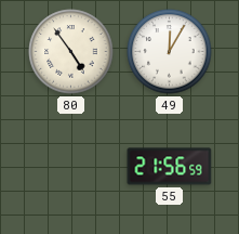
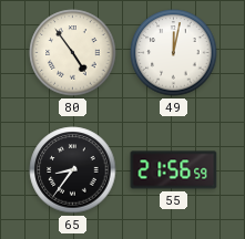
49: 12:05 -> 12:02 (174, 53)
65: none -> 8:36 (73, 170)
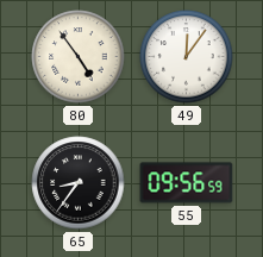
49: 12:02 -> 12:06 (187, 57)
55: 21:56 -> 09:56 (187, 183)
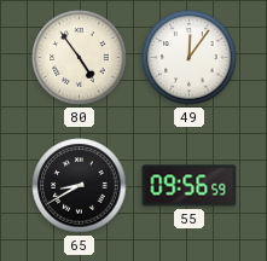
65: 8:36 -> 8:40 (80, 186)
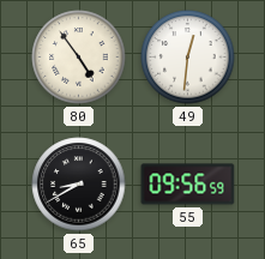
49: 12:06 -> 12:31 (188, 58)
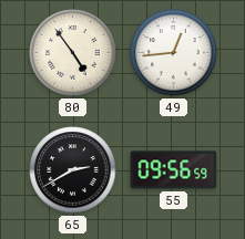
49: 12:31 -> 12:44 (174, 53)
65: 8:40 -> 2:40 (73, 170)
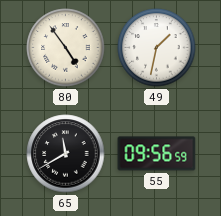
49: 12:44 -> 1:32 (157, 48)
65: 2:40 -> 11:40 (66, 154)
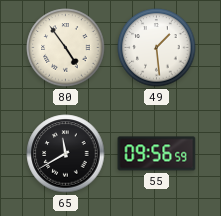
49: 1:32 -> 1:29 (157, 48)
